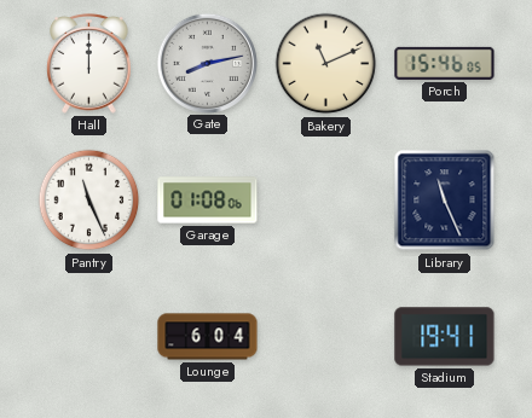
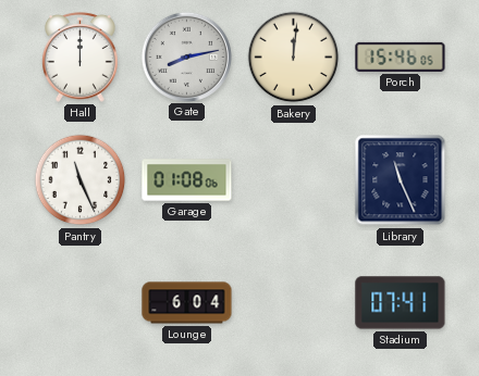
Bakery: 11:11 -> 12:01 (294, 58)
Stadium: 19:41 -> 07:41 (401, 303)
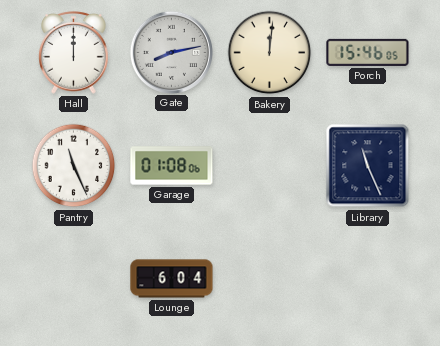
Stadium: 07:41 -> none (401, 303)
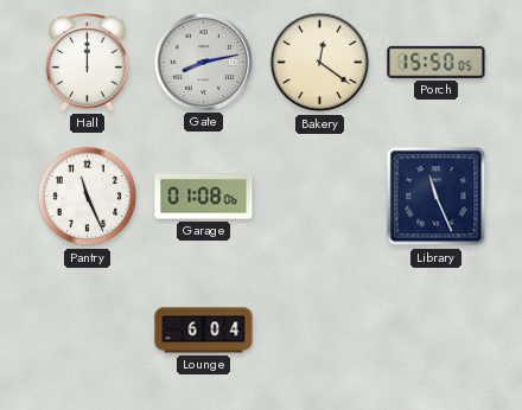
Bakery: 12:01 -> 12:21 (320, 63)
Porch: 15:46 -> 15:50 (437, 62)
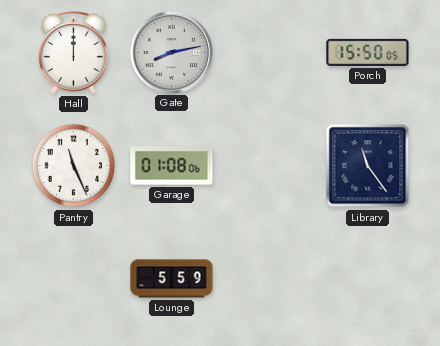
Bakery: 12:21 -> none (320, 63)
Library: 11:26 -> 11:24 (368, 166)
Lounge: 6:04 -> 5:59 (172, 279)
